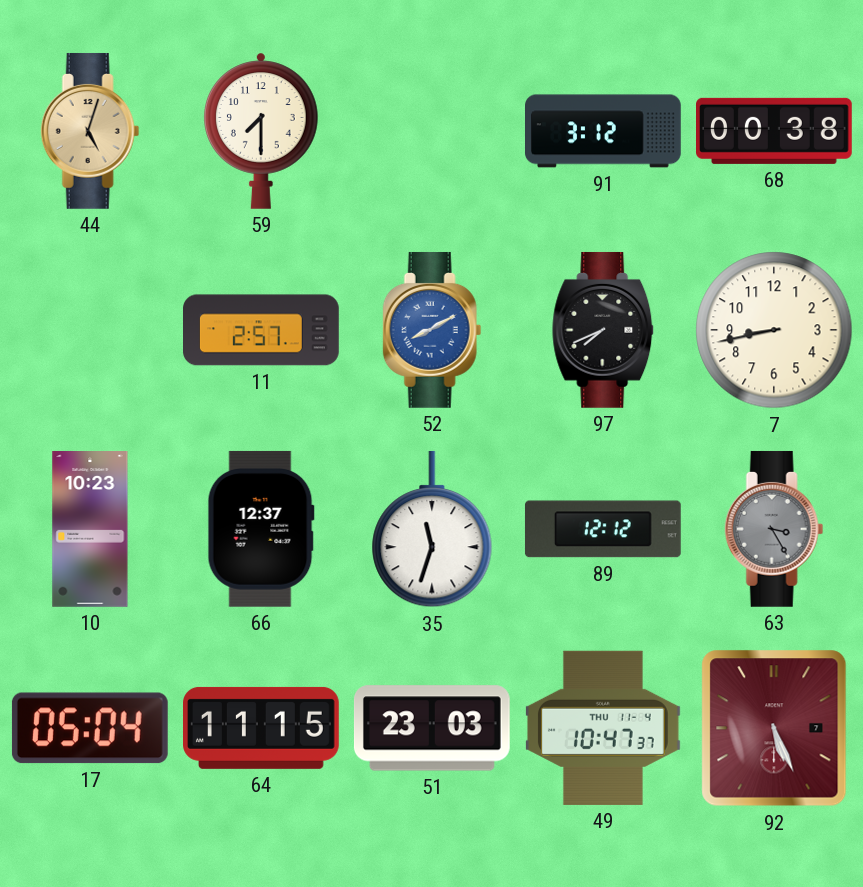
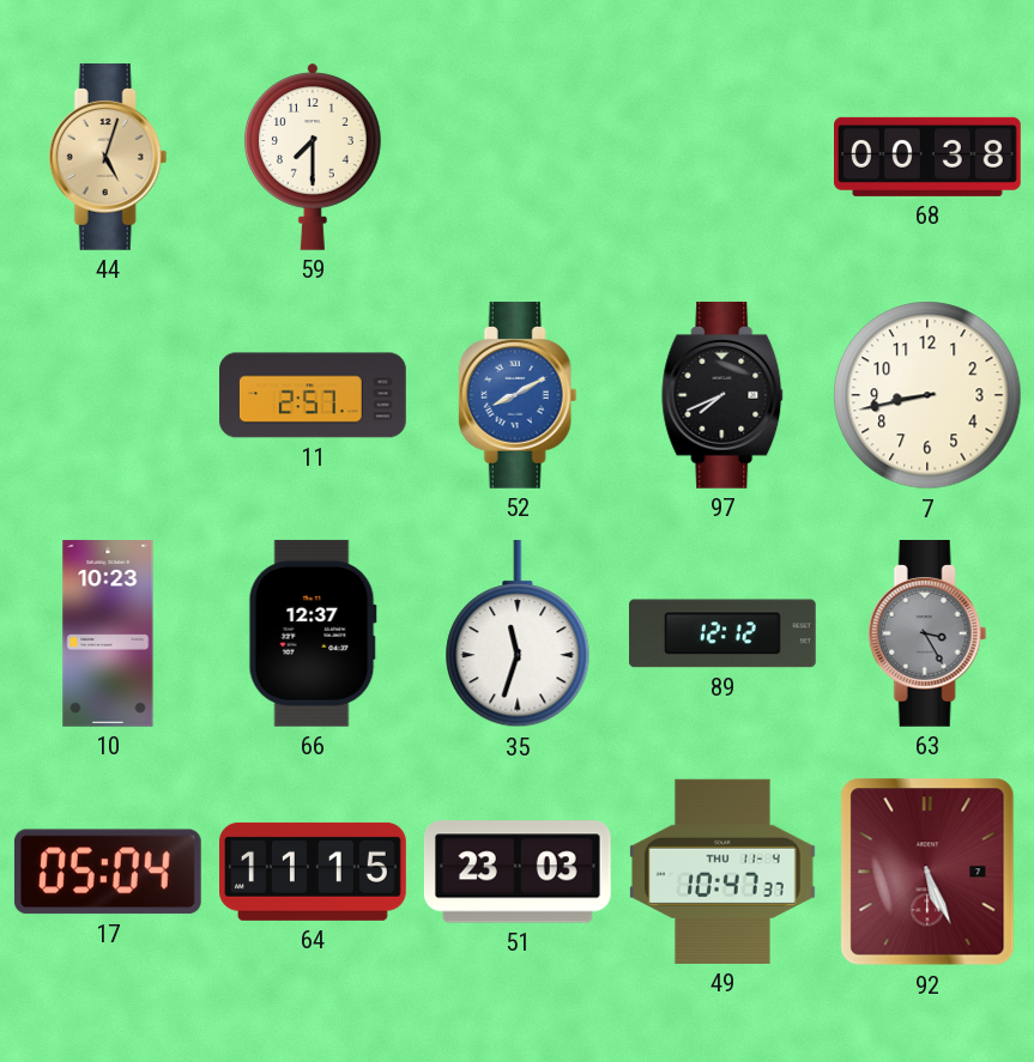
91: 3:12 -> none (604, 131)
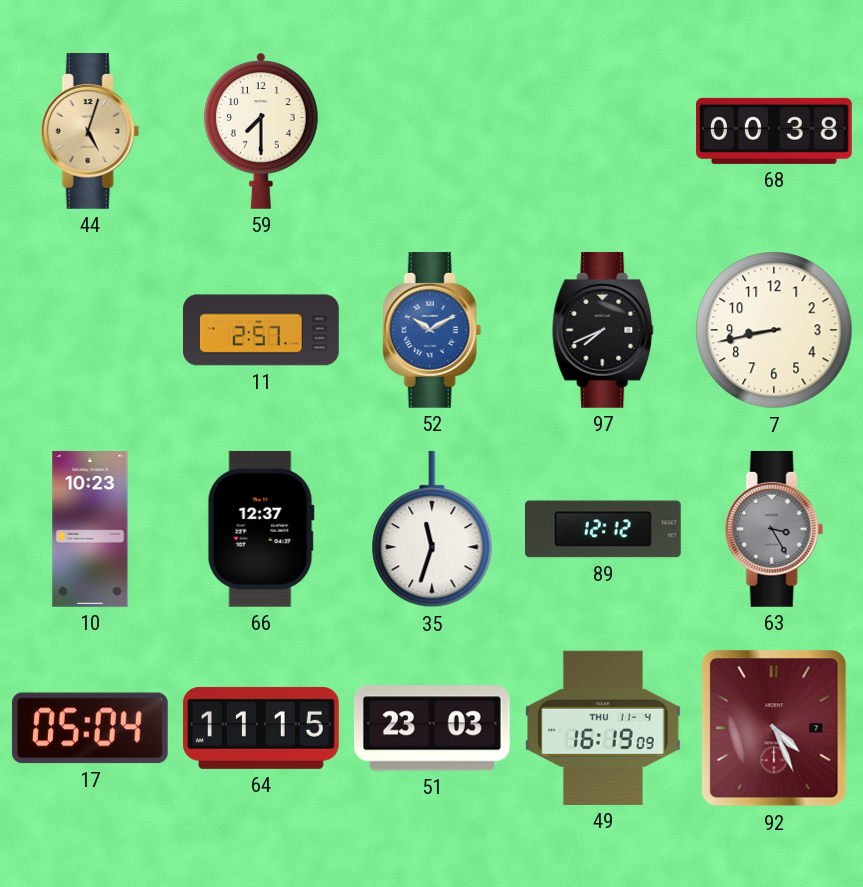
52: 8:10 -> 10:10 (432, 330)
49: 10:47 -> 16:19 (603, 728)
92: 5:26 -> 4:26 (774, 728)
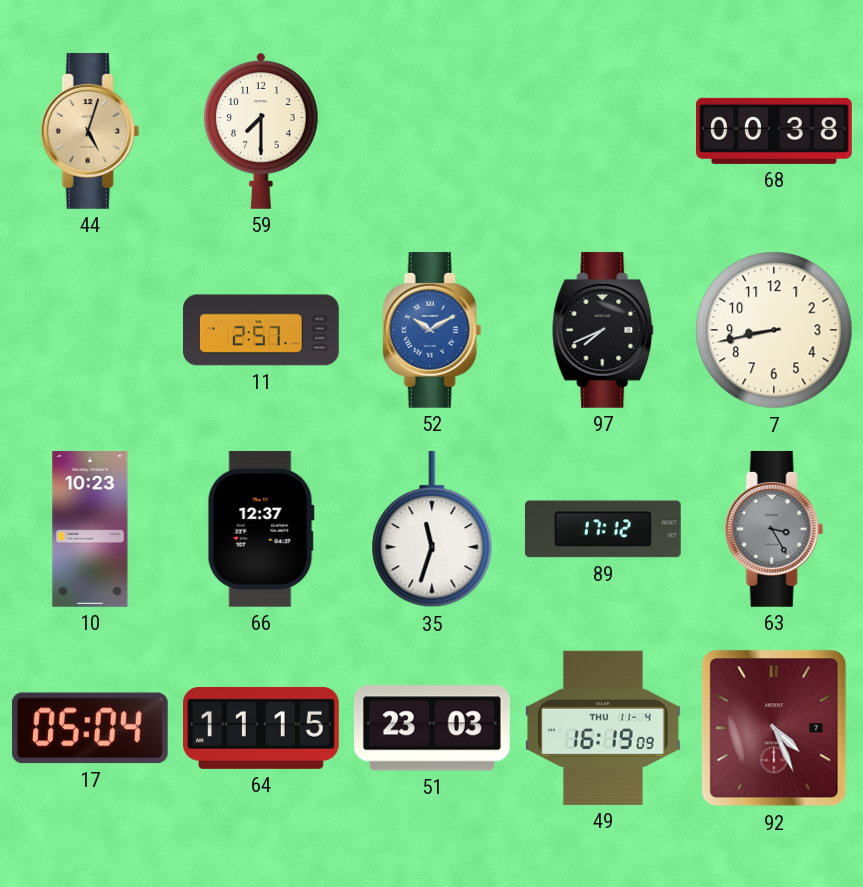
89: 12:12 -> 17:12 (603, 529)
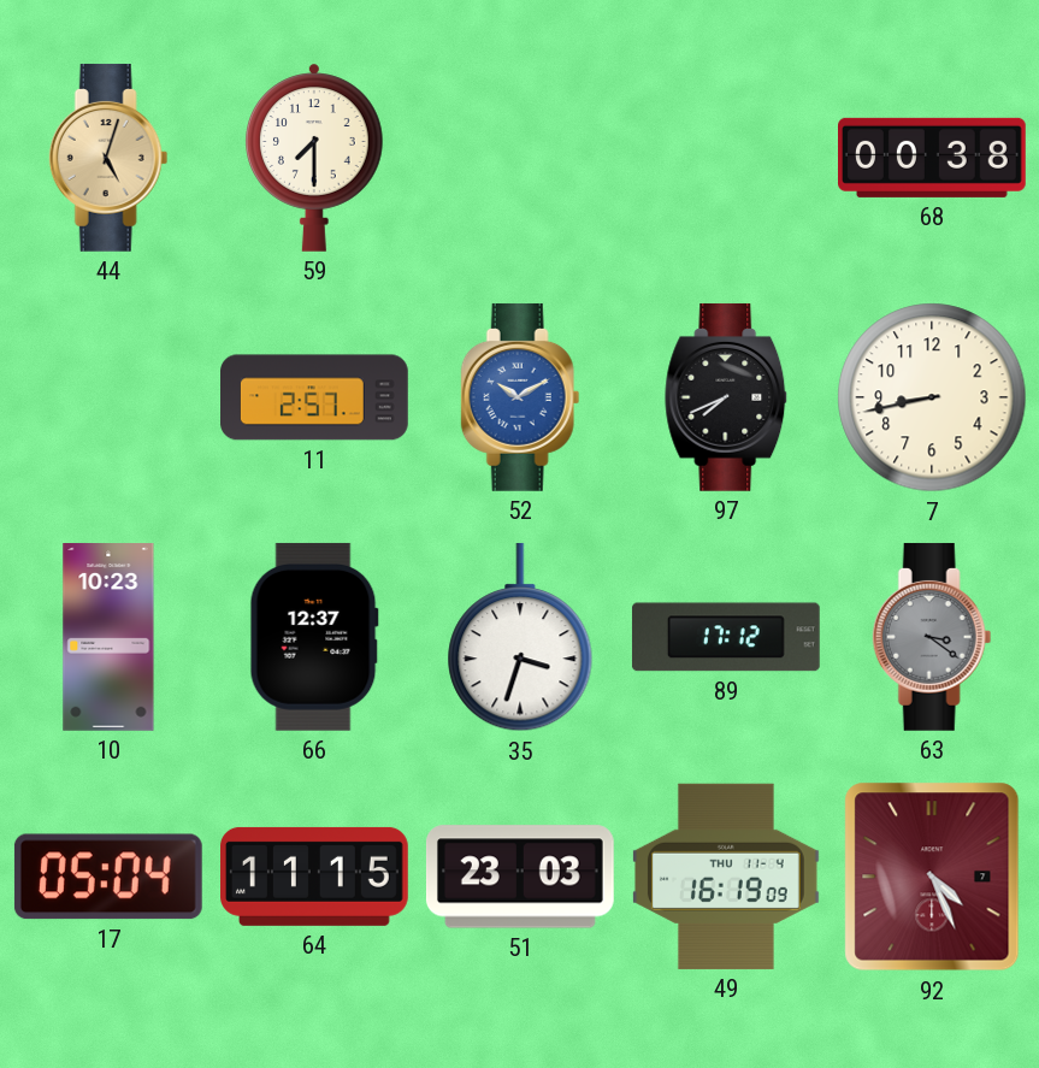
35: 11:33 -> 3:33 (520, 637)
63: 3:25 -> 3:21 (932, 637)
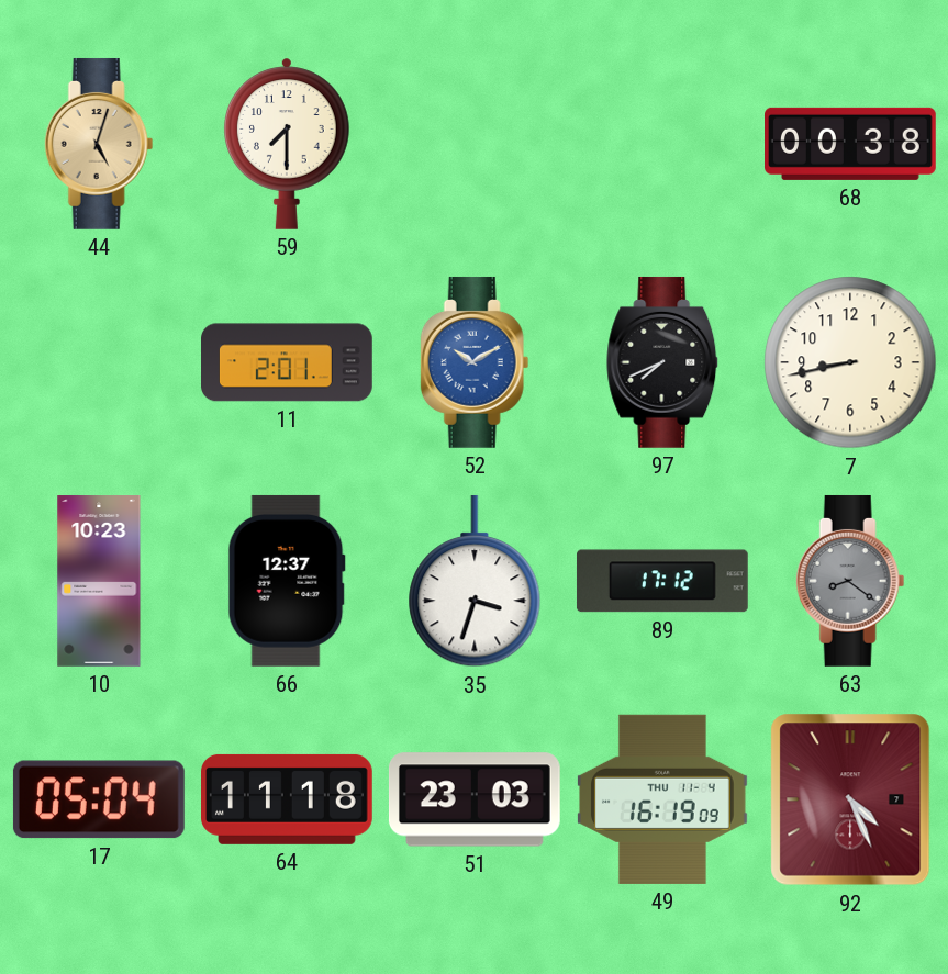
11: 2:57 -> 2:01 (288, 362)
63: 3:21 -> 8:21 (850, 581)
64: 11:15 -> 11:18 (288, 799)
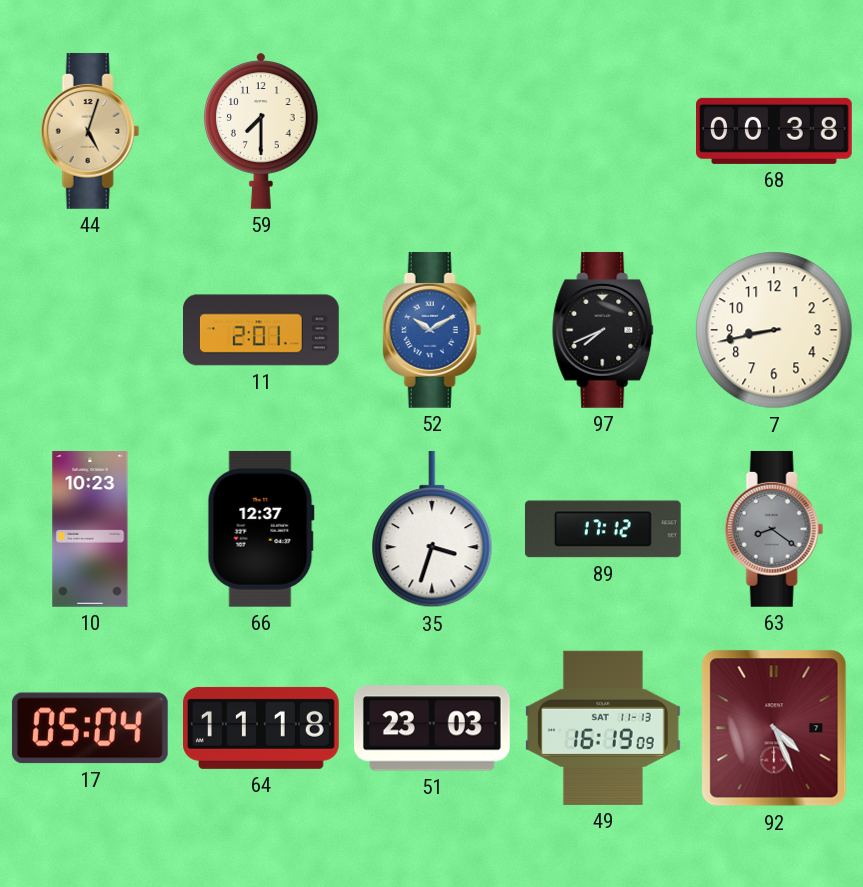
49 date: THU 11-4 -> SAT 11-13 (603, 728)
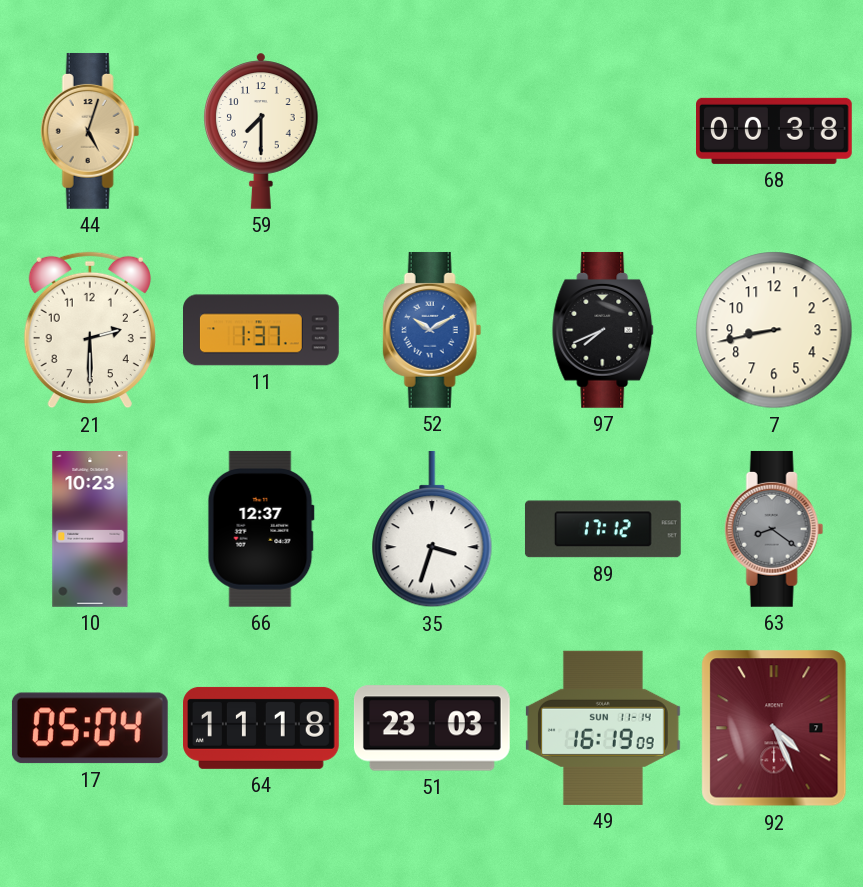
21: none -> 2:30 (90, 330)
11: 2:01 -> 1:37 (262, 330)
49 date: SAT 11-13 -> SUN 11-14 (603, 728)
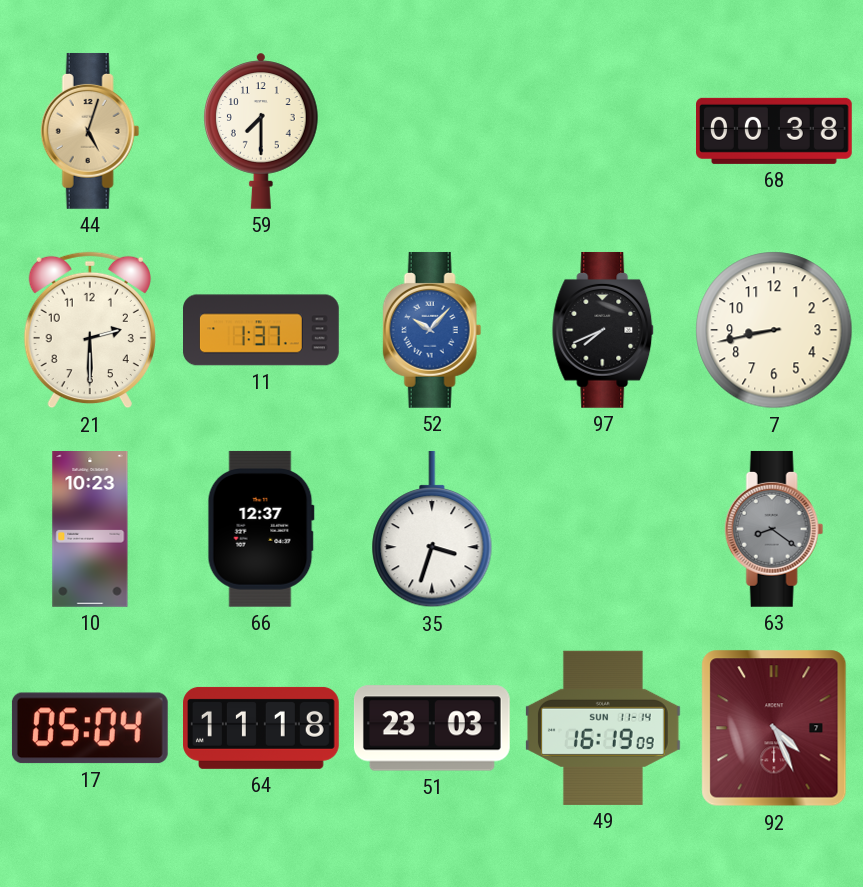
52: 10:10 -> 10:07 (432, 330)
89: 17:12 -> none (603, 529)
